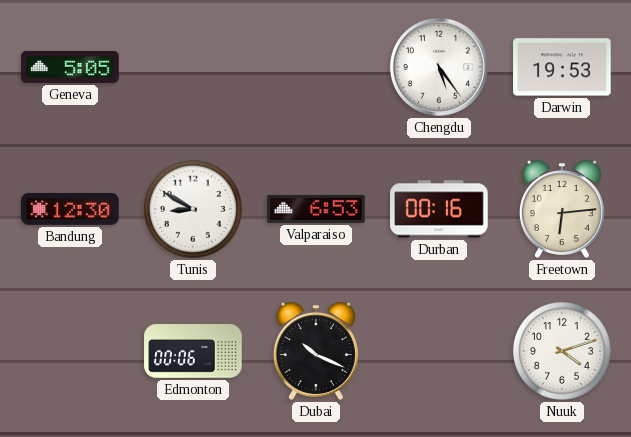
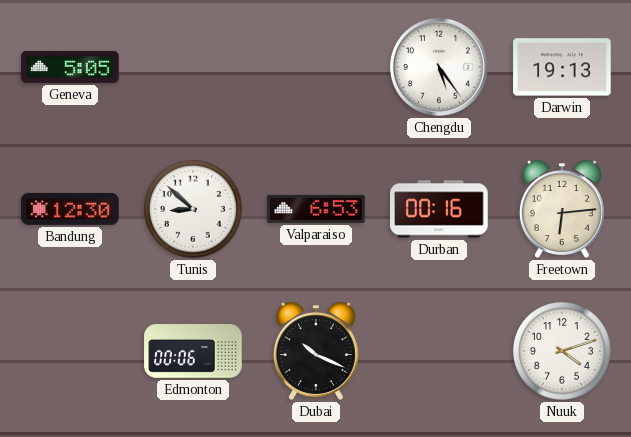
Darwin: 19:53 -> 19:13 (562, 67)
Tunis: 8:50 -> 8:52 (193, 209)
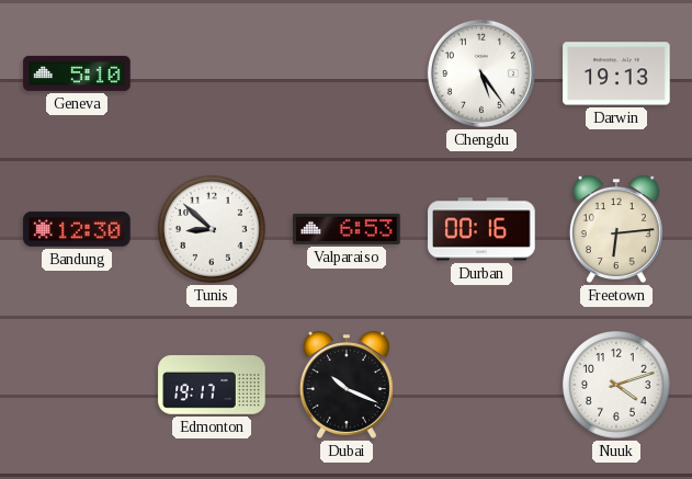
Geneva: 5:05 -> 5:10 (77, 73)
Edmonton: 00:06 -> 19:17 (212, 385)
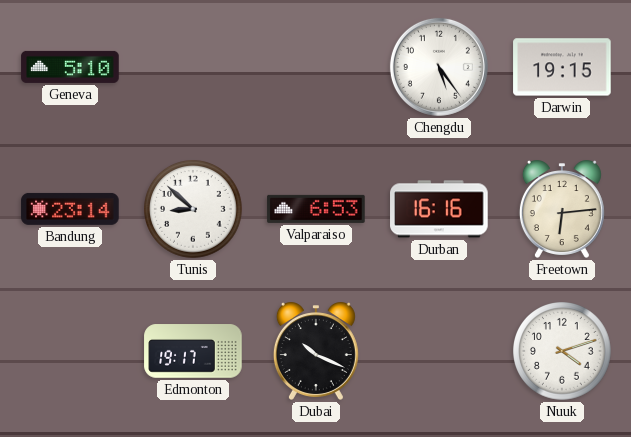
Darwin: 19:13 -> 19:15 (562, 67)
Bandung: 12:30 -> 23:14 (70, 209)
Durban: 00:16 -> 16:16 (439, 209)
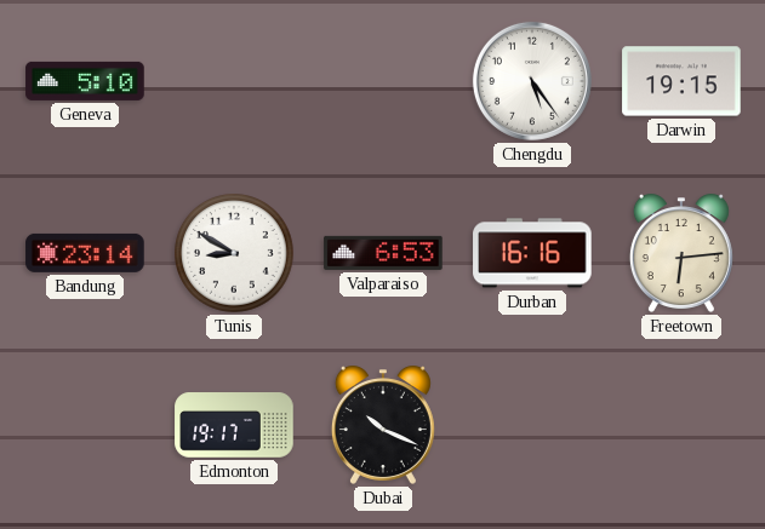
Tunis: 8:52 -> 8:50 (234, 253)
Nuuk: 4:12 -> none (562, 351)
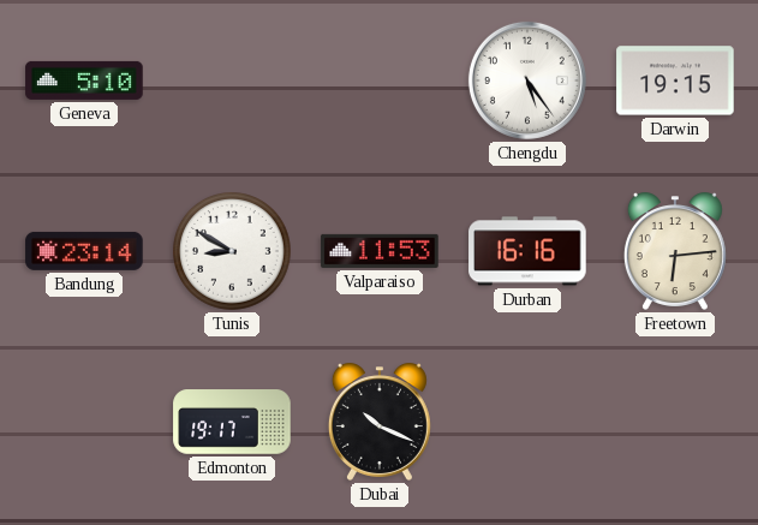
Valparaiso: 6:53 -> 11:53 (380, 251)
